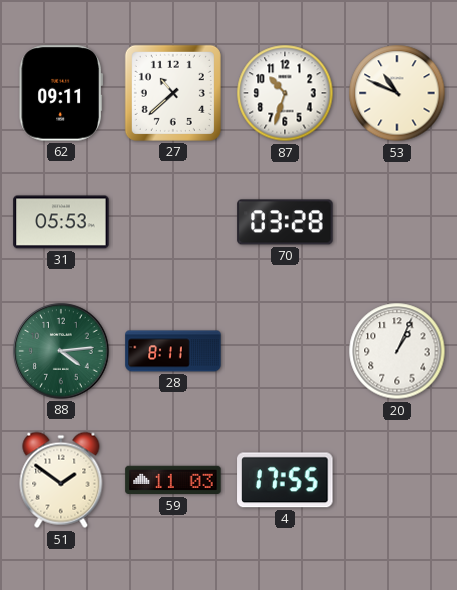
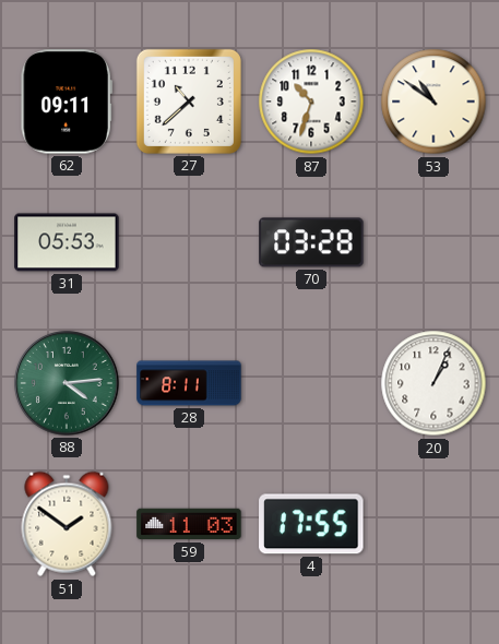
53: 10:49 -> 10:51 (433, 102)
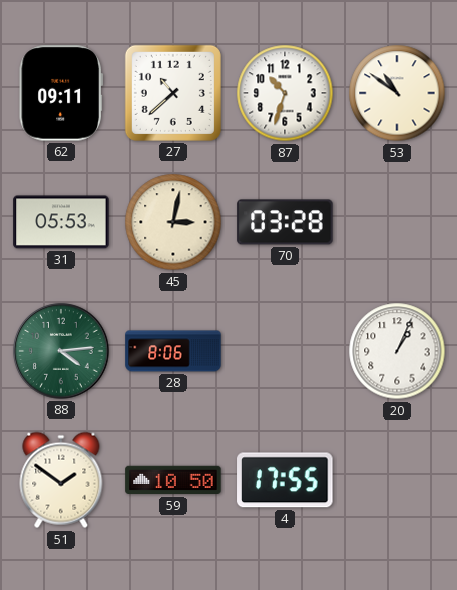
45: none -> 3:02 (173, 222)
28: 8:11 -> 8:06 (173, 351)
59: 11:03 -> 10:50 (173, 480)
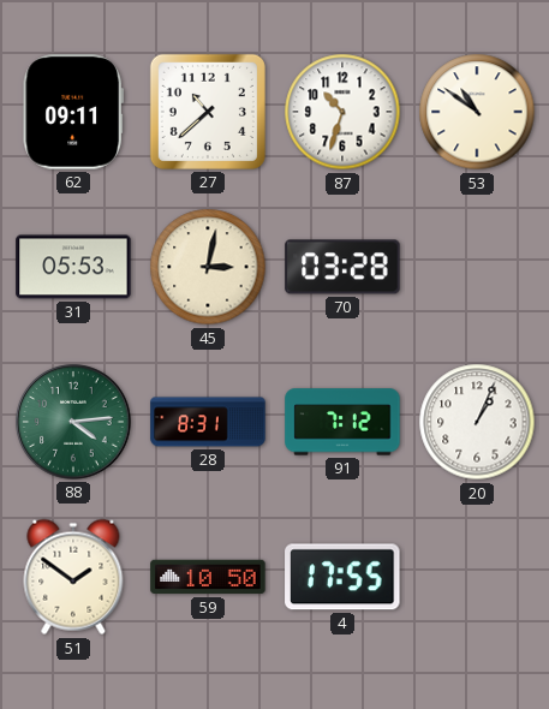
28: 8:06 -> 8:31 (208, 422)
91: none -> 7:12 (342, 422)
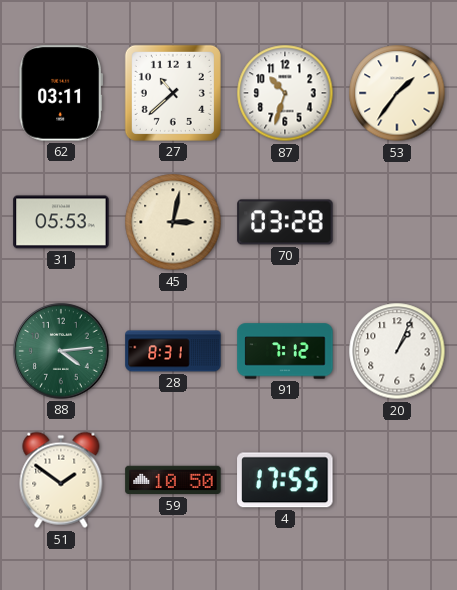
62: 09:11 -> 03:11 (61, 93)
53: 10:51 -> 1:36 (397, 93)
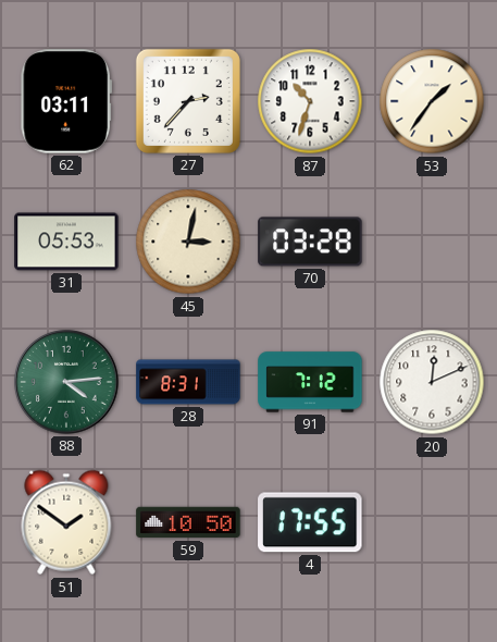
27: 10:38 -> 2:37 (188, 101)
20: 1:04 -> 12:11 (432, 382)
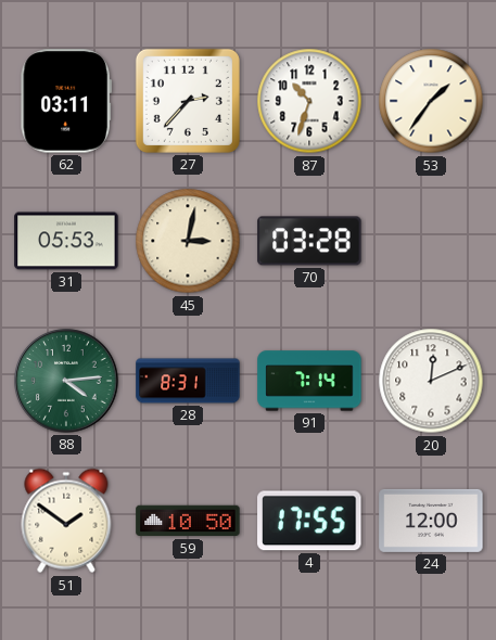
91: 7:12 -> 7:14 (309, 381)
24: none -> 12:00 (431, 521)
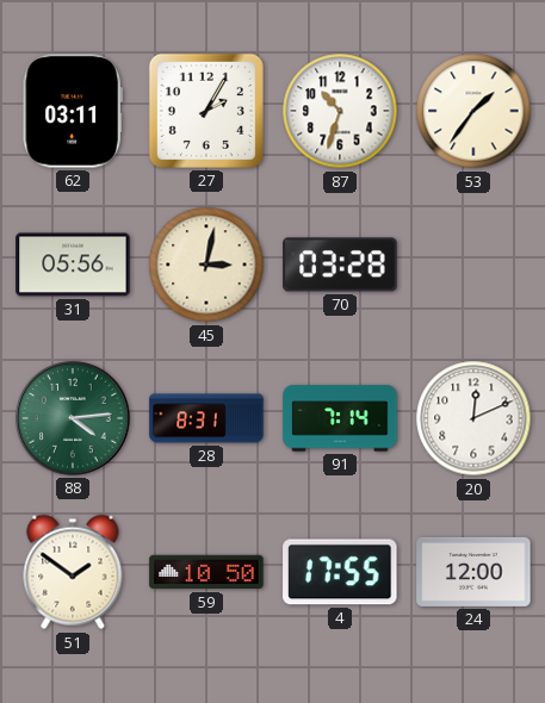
27: 2:37 -> 2:05 (206, 111)
31: 05:53 -> 05:56 (73, 265)
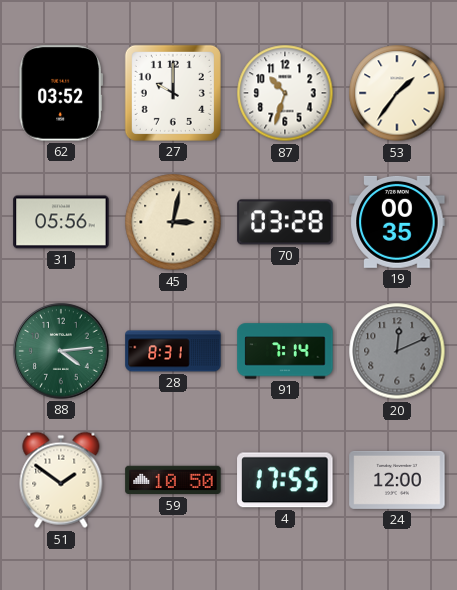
62: 03:11 -> 03:52 (61, 93)
27: 2:05 -> 10:00 (173, 93)
19: none -> 00:35 (397, 222)
20 dial: white -> grey (397, 351)
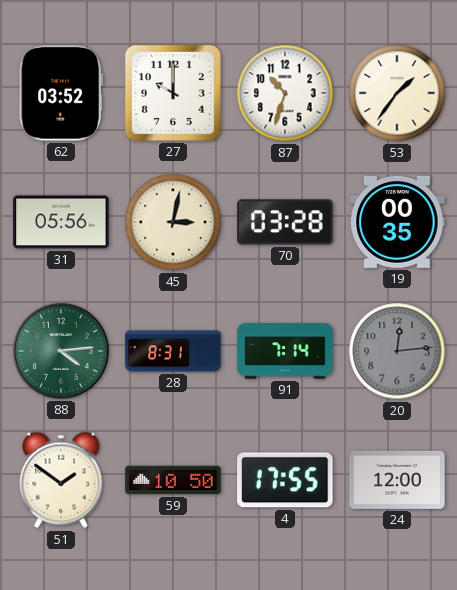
20: 12:11 -> 12:14 (397, 351)
